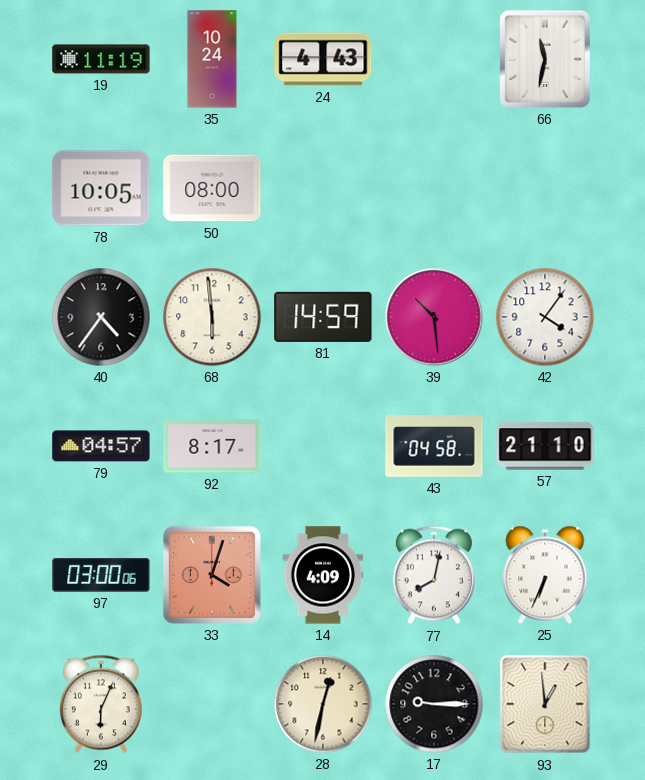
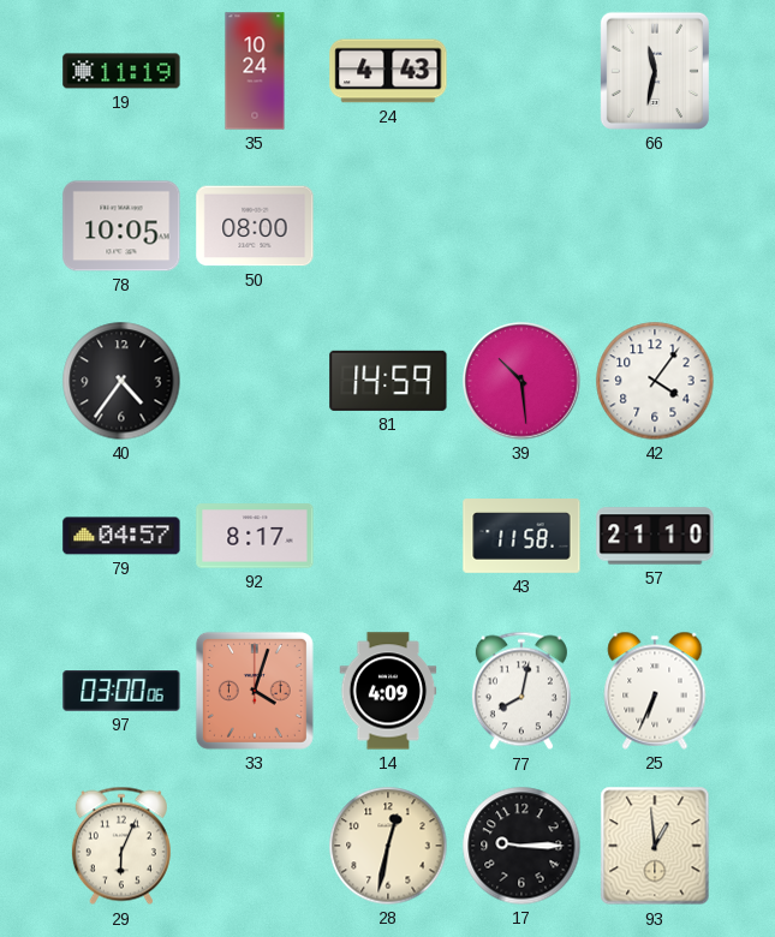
68: 5:59 -> none (212, 317)
43: 04:58 -> 11:58 (521, 536)
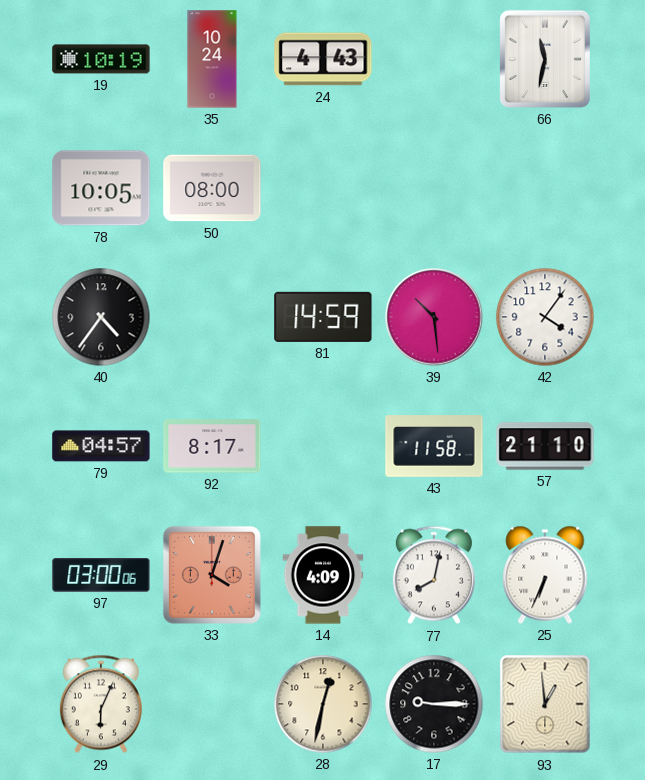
19: 11:19 -> 10:19 (101, 59)
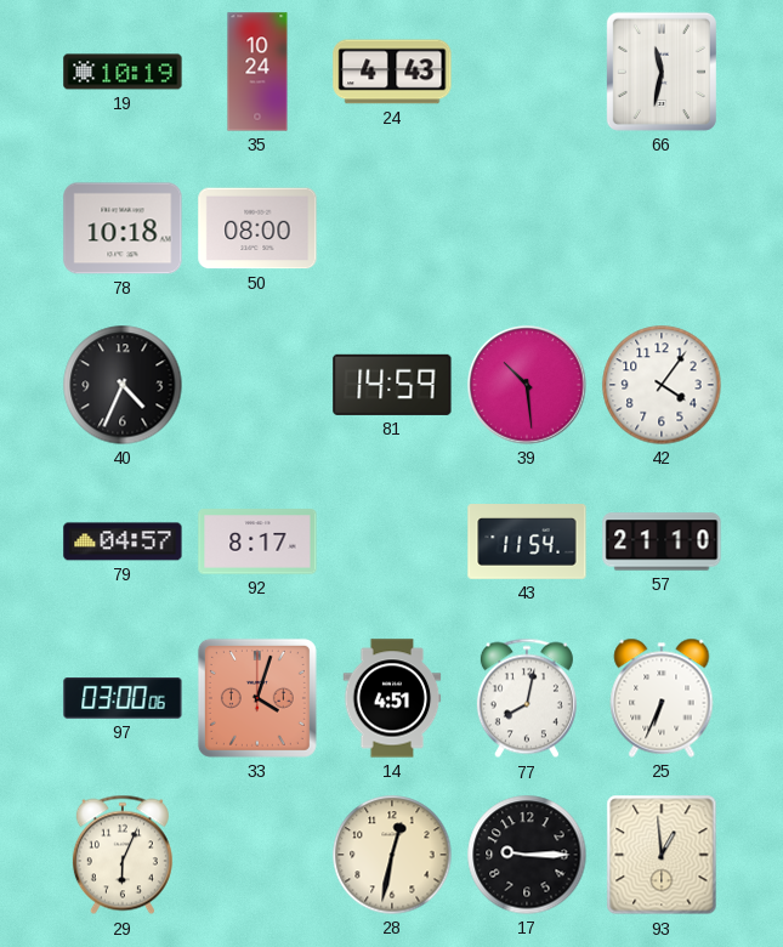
78: 10:05 -> 10:18 (123, 228)
40: 4:36 -> 4:34 (123, 385)
43: 11:58 -> 11:54 (527, 541)
14: 4:09 -> 4:51 (392, 698)
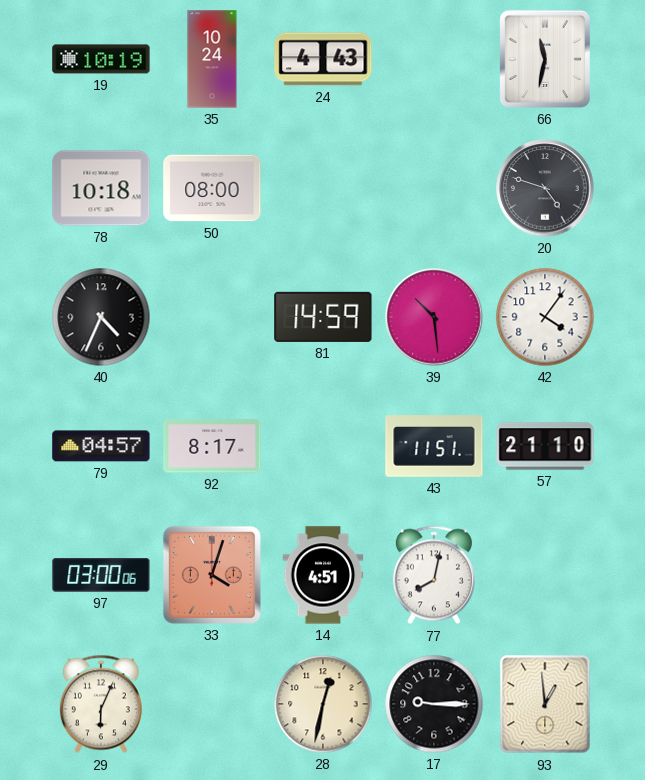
20: none -> 4:48 (545, 188)
43: 11:54 -> 11:51 (434, 446)
25: 6:34 -> none (662, 698)
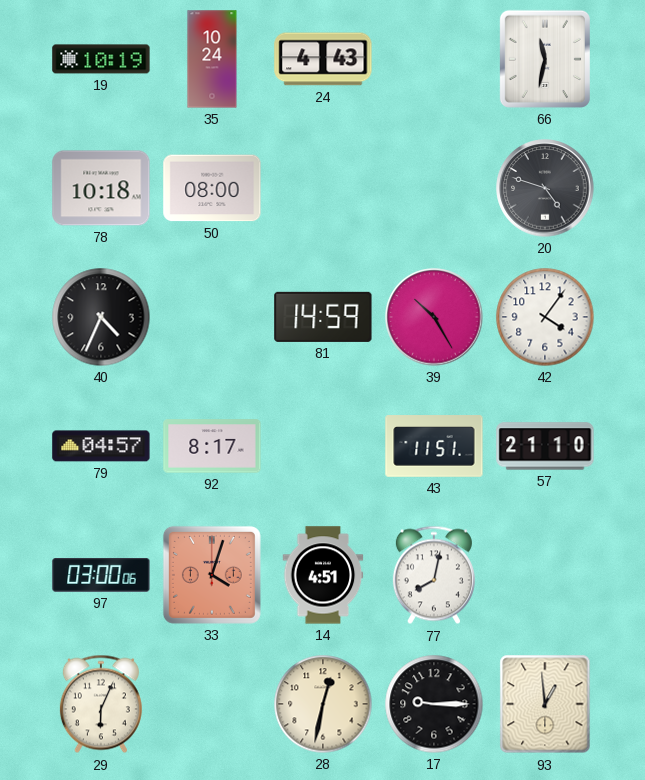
39: 10:29 -> 10:25 (434, 317)
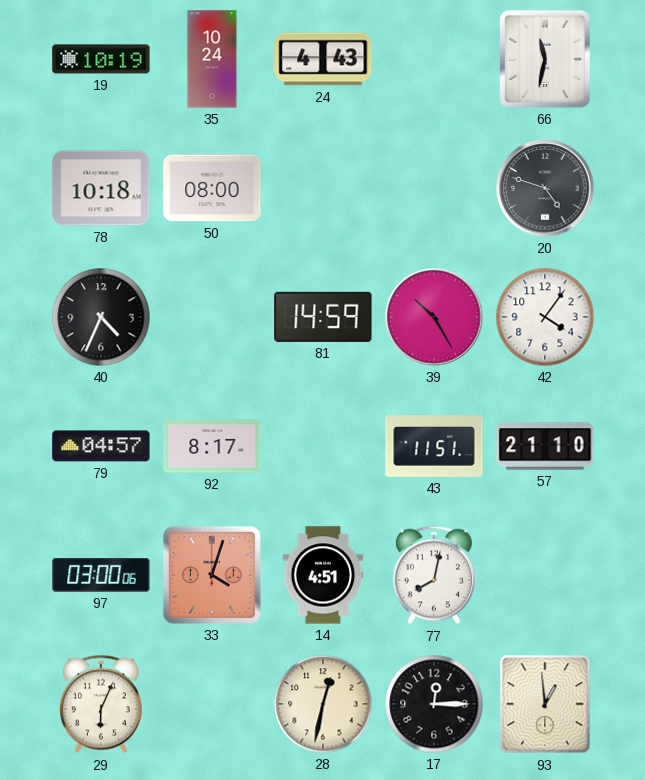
17: 9:15 -> 12:15 (434, 704)
